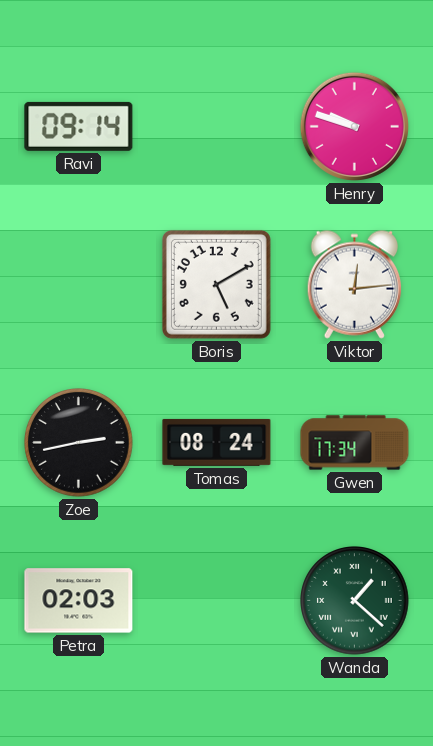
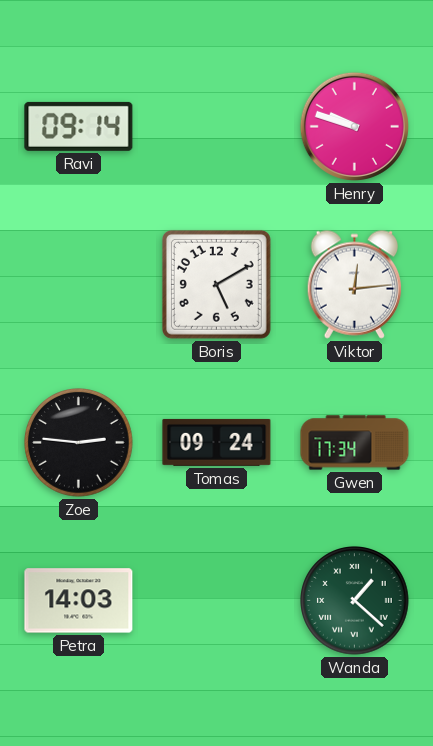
Zoe: 2:43 -> 2:46 (79, 443)
Tomas: 08:24 -> 09:24 (217, 442)
Petra: 02:03 -> 14:03 (79, 601)
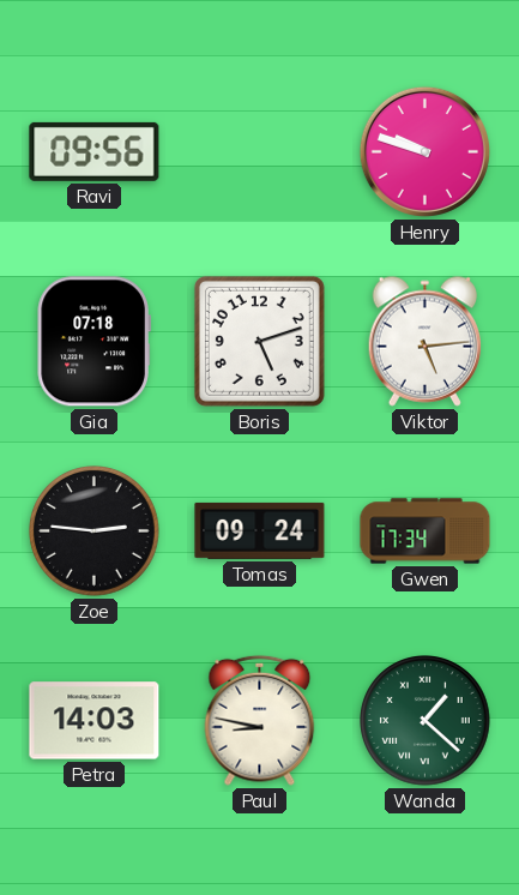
Ravi: 09:14 -> 09:56 (95, 151)
Gia: none -> 07:18 (93, 342)
Boris: 5:10 -> 5:12 (259, 341)
Viktor: 12:14 -> 5:14 (424, 341)
Paul: none -> 8:47 (260, 720)
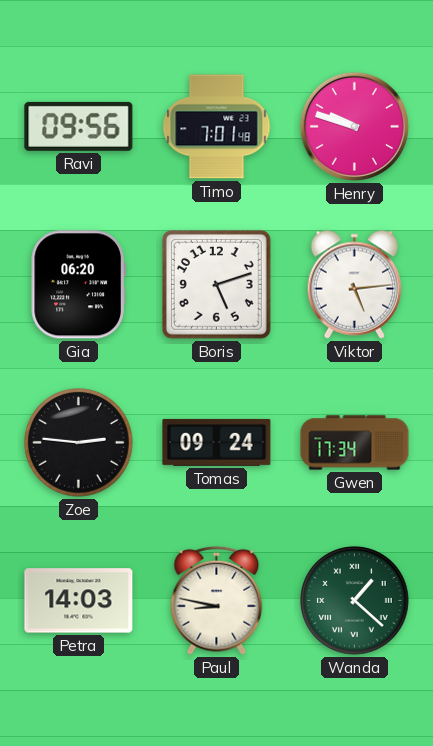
Timo: none -> 7:01 (217, 127)
Gia: 07:18 -> 06:20 (78, 285)
